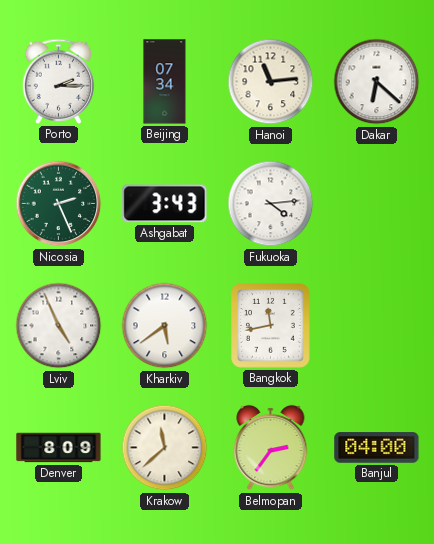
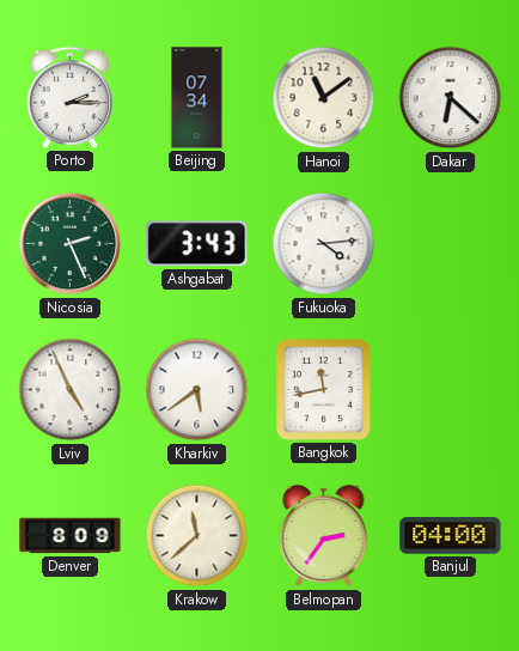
Hanoi: 11:14 -> 11:09 (324, 98)
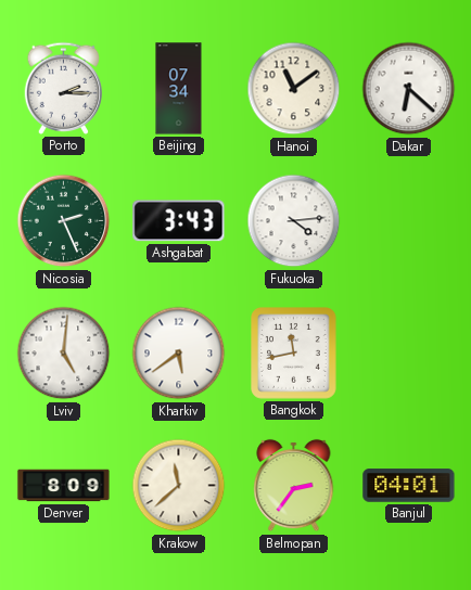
Lviv: 4:56 -> 5:01 (64, 354)
Banjul: 04:00 -> 04:01 (409, 486)
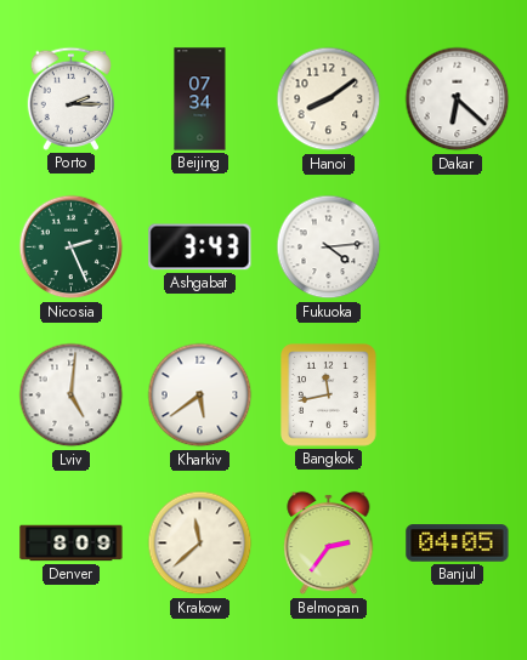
Hanoi: 11:09 -> 8:09 (329, 99)
Banjul: 04:01 -> 04:05 (458, 544)
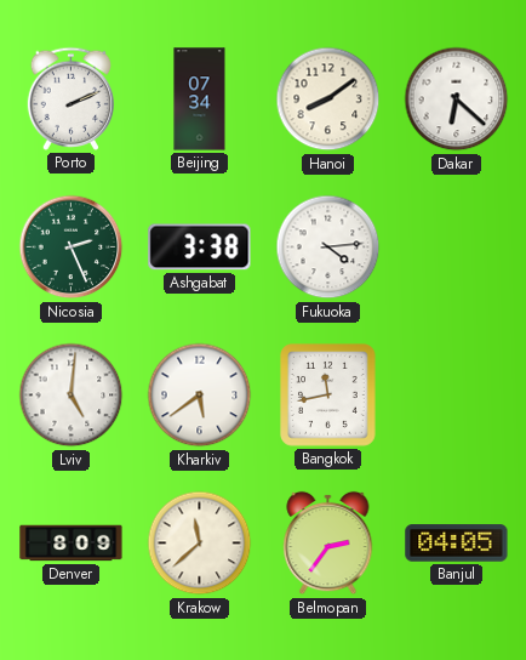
Porto: 2:15 -> 2:11 (70, 98)
Ashgabat: 3:43 -> 3:38 (200, 247)
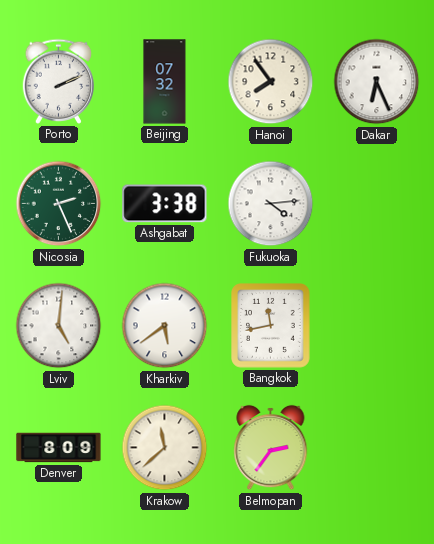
Beijing: 07:34 -> 07:32 (165, 82)
Hanoi: 8:09 -> 7:54 (271, 82)
Dakar: 6:22 -> 6:26 (377, 82)
Banjul: 04:05 -> none (457, 544)
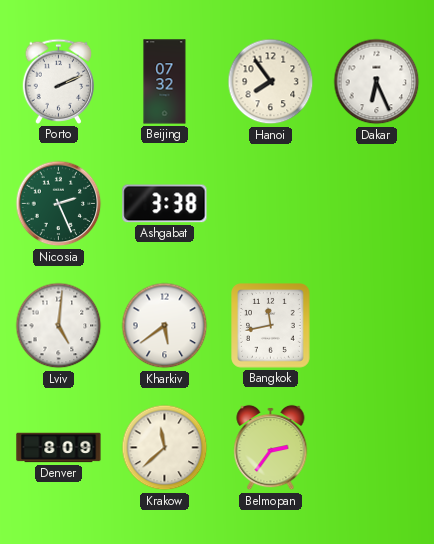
Fukuoka: 4:14 -> none (271, 204)
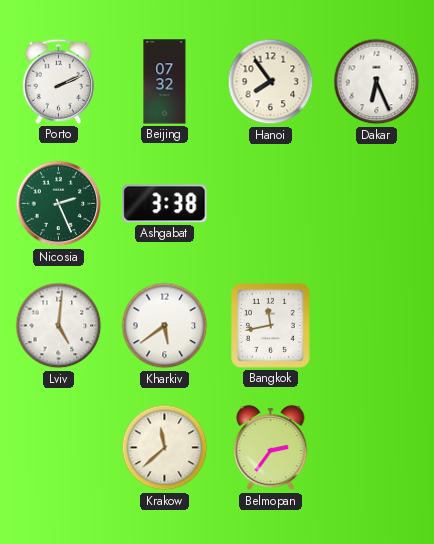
Denver: 8:09 -> none (59, 448)
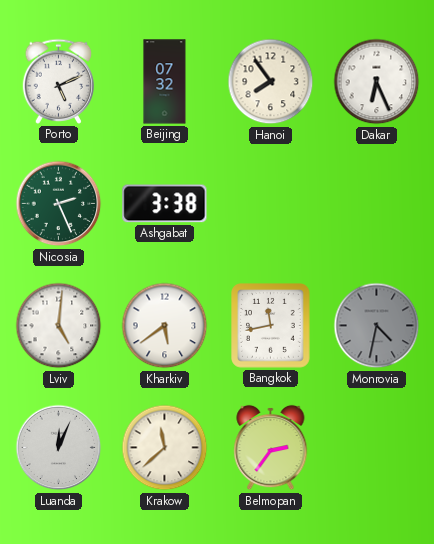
Porto: 2:11 -> 5:11 (58, 81)
Monrovia: none -> 4:32 (377, 326)
Luanda: none -> 12:04 (59, 448)
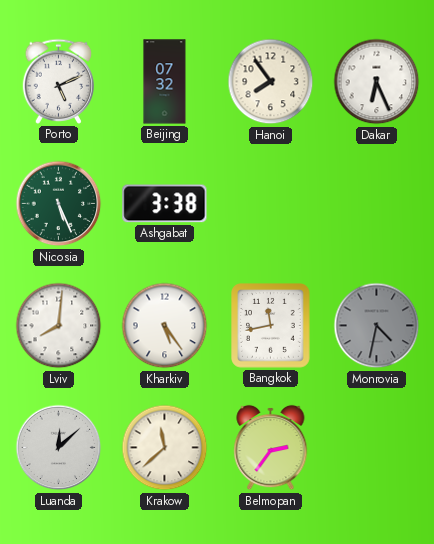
Nicosia: 2:26 -> 5:26 (59, 204)
Lviv: 5:01 -> 8:01 (59, 326)
Kharkiv: 5:39 -> 5:24 (165, 326)
Luanda: 12:04 -> 12:08 (59, 448)
